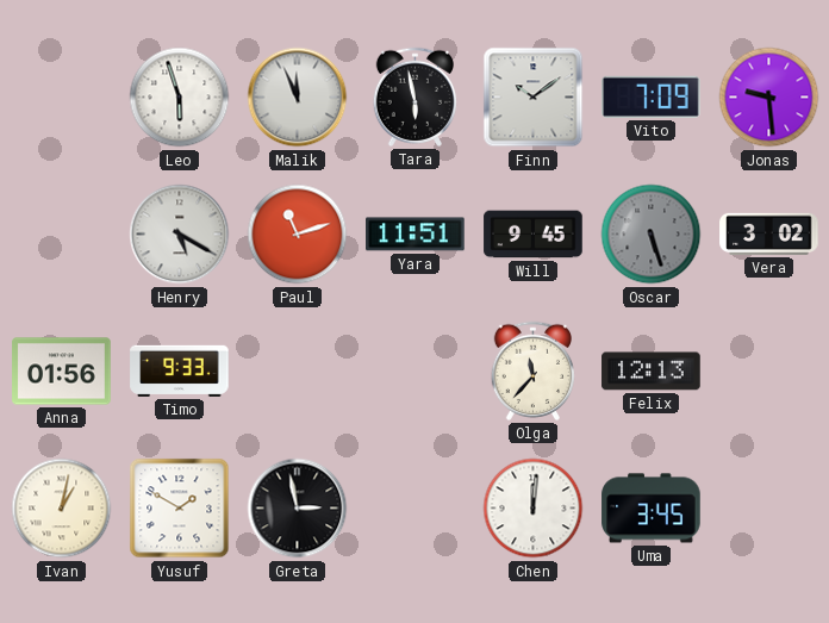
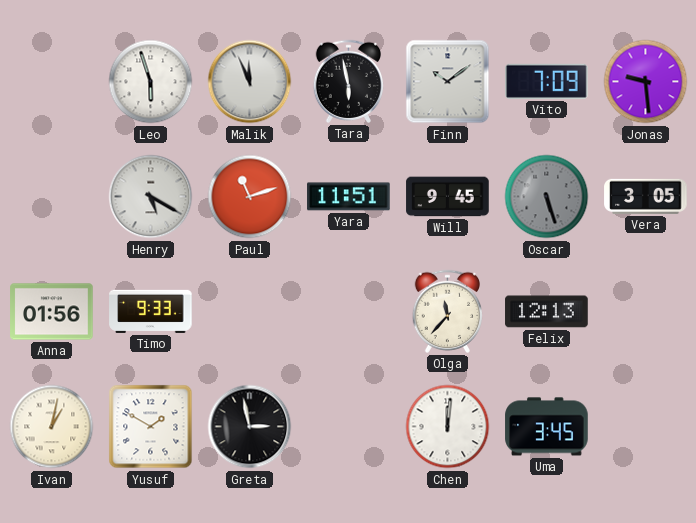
Vera: 3:02 -> 3:05 (646, 196)
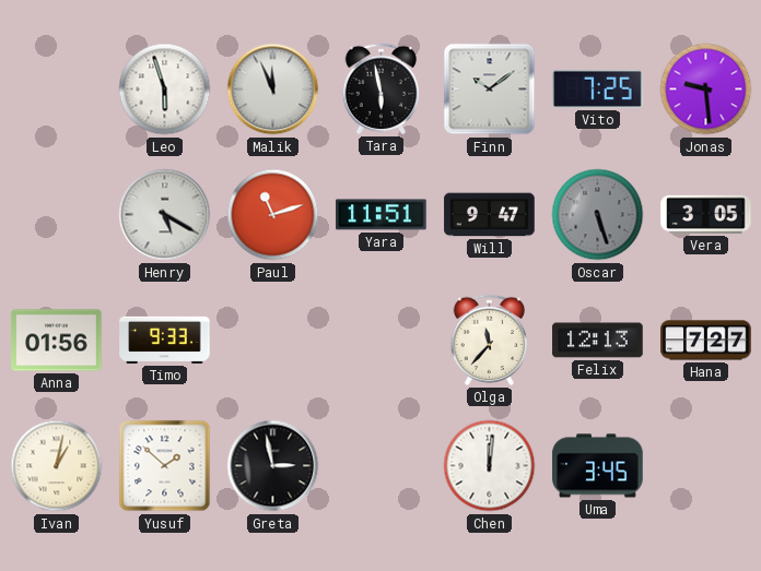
Vito: 7:09 -> 7:25 (598, 88)
Will: 9:45 -> 9:47 (490, 215)
Hana: none -> 7:27 (706, 341)
Yusuf: 1:50 -> 1:52 (165, 466)
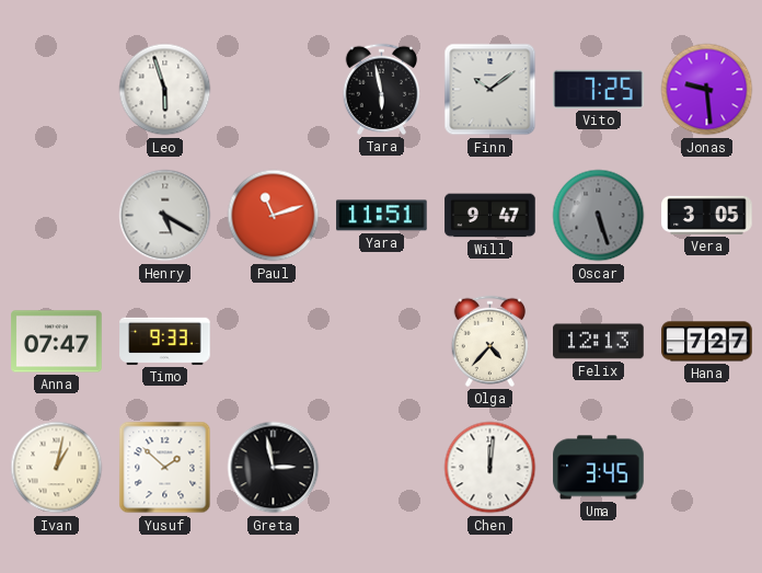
Malik: 11:56 -> none (273, 90)
Anna: 01:56 -> 07:47 (57, 342)
Olga: 11:37 -> 4:37 (489, 341)
